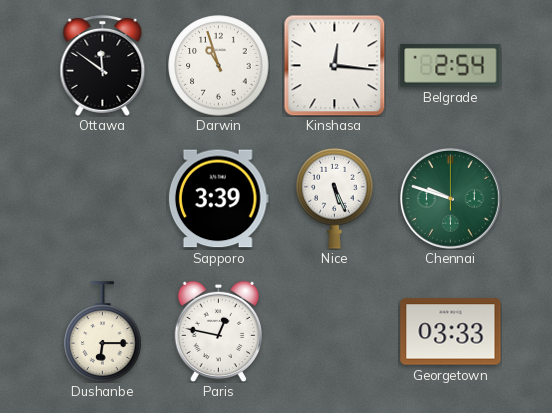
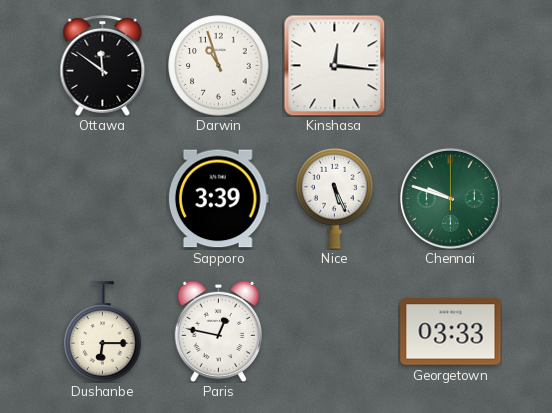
Belgrade: 2:54 -> none (451, 66)
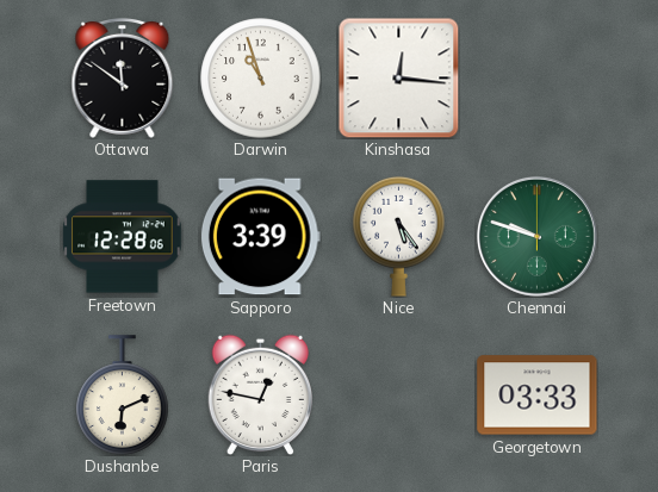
Freetown: none -> 12:28 (123, 237)
Nice: 5:26 -> 5:24 (399, 236)
Dushanbe: 6:15 -> 6:11 (123, 396)
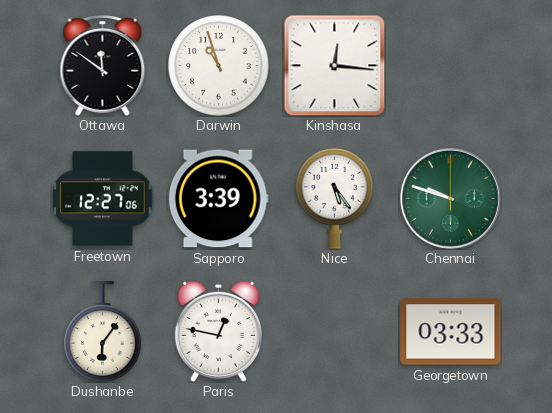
Freetown: 12:28 -> 12:27 (103, 199)
Dushanbe: 6:11 -> 6:06 (103, 332)
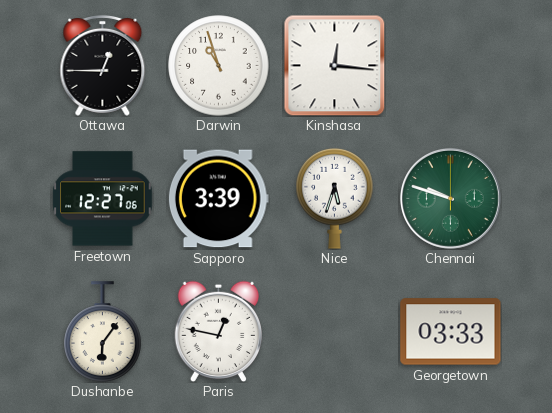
Ottawa: 11:51 -> 12:45 (103, 65)
Nice: 5:24 -> 5:33 (335, 198)
